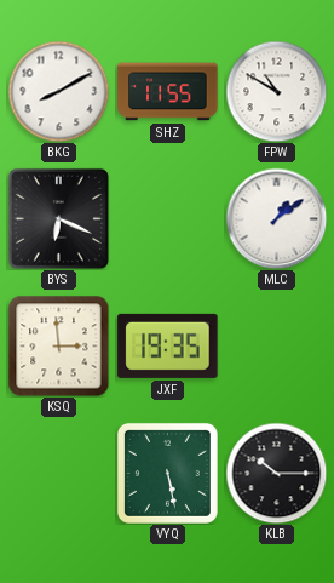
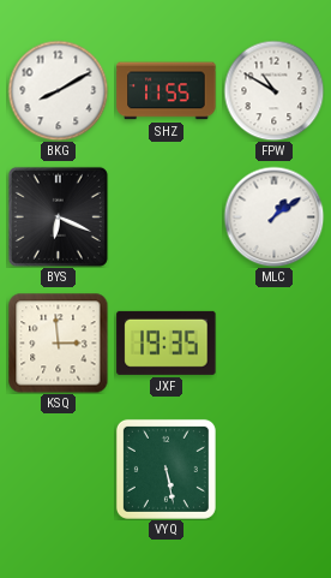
KLB: 10:15 -> none (276, 473)
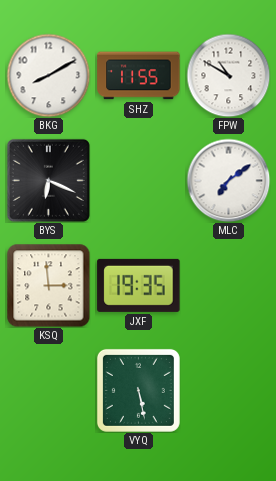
MLC: 1:09 -> 7:09 (228, 180)
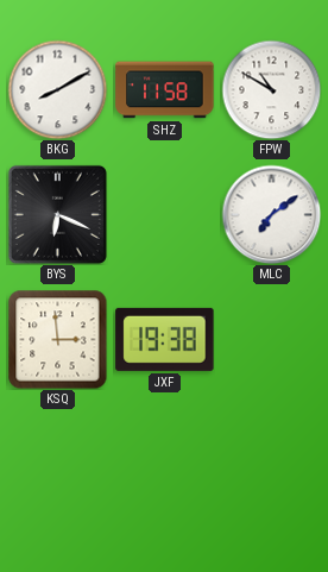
SHZ: 11:55 -> 11:58 (165, 90)
JXF: 19:35 -> 19:38 (165, 339)
VYQ: 5:28 -> none (138, 390)
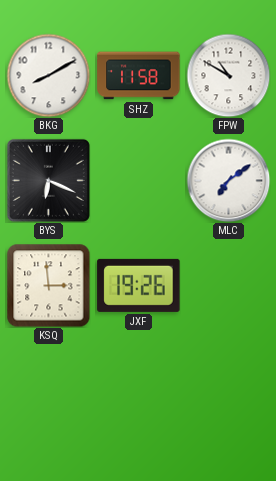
JXF: 19:38 -> 19:26 (139, 285)
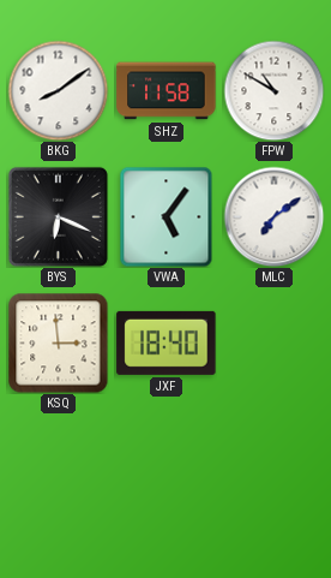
BKG: 8:10 -> 8:09 (58, 90)
VWA: none -> 5:06 (167, 216)
JXF: 19:26 -> 18:40 (167, 342)
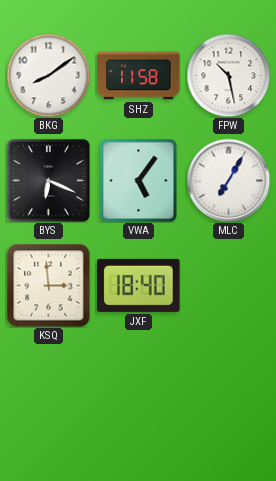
FPW: 10:50 -> 10:28 (228, 75)
MLC: 7:09 -> 7:05 (228, 180)
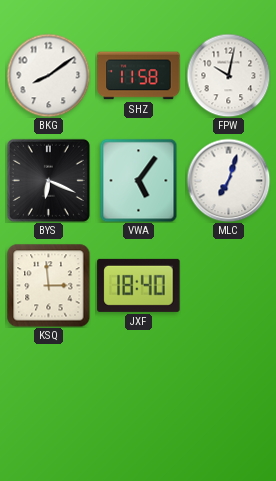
FPW: 10:28 -> 10:02 (228, 75)
MLC: 7:05 -> 7:03 (228, 180)
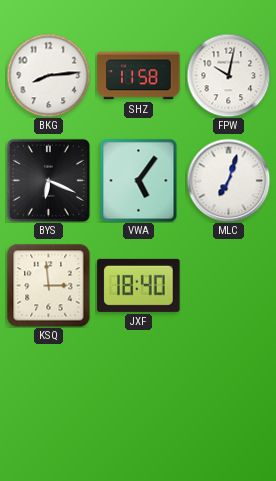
BKG: 8:09 -> 8:14 (48, 75)
